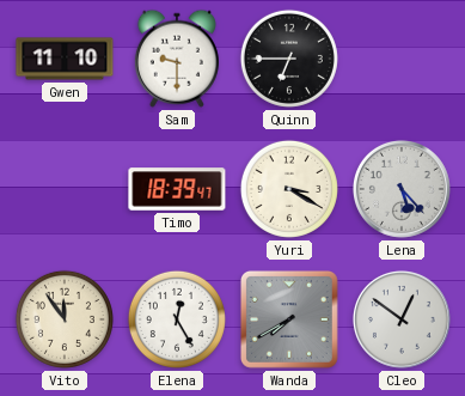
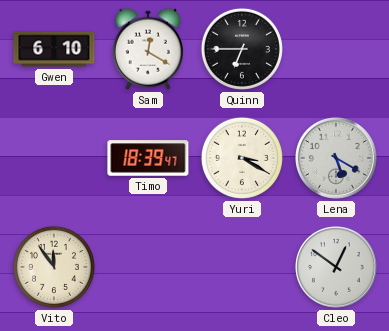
Gwen: 11:10 -> 6:10 (54, 49)
Sam: 9:30 -> 12:20 (148, 49)
Lena: 5:23 -> 5:20 (336, 158)
Elena: 12:25 -> none (177, 319)
Wanda: 7:40 -> none (289, 319)
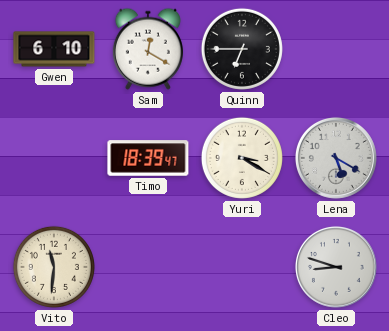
Vito: 11:54 -> 11:31 (54, 267)
Cleo: 12:51 -> 8:48 (336, 267)
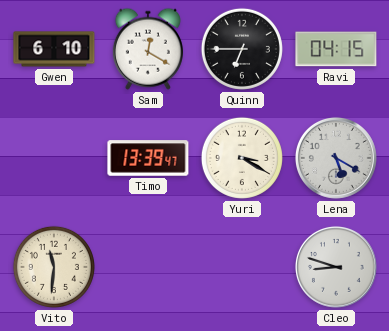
Ravi: none -> 04:15 (336, 49)
Timo: 18:39 -> 13:39 (148, 158)
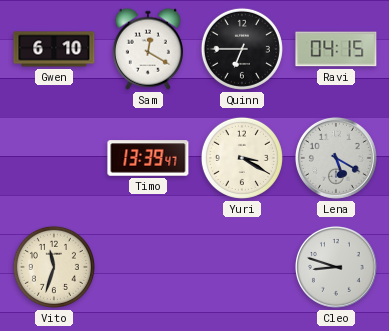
Vito: 11:31 -> 11:33 (54, 267)
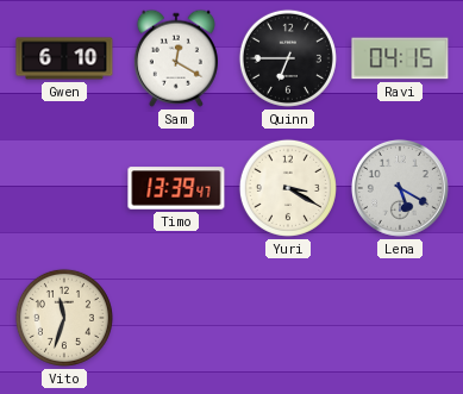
Cleo: 8:48 -> none (336, 267)
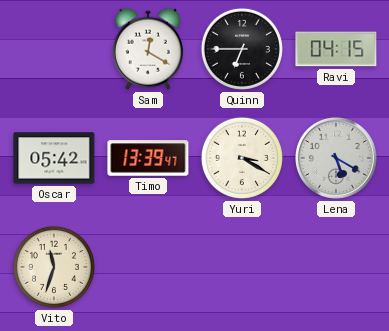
Gwen: 6:10 -> none (64, 58)
Oscar: none -> 05:42 (54, 158)
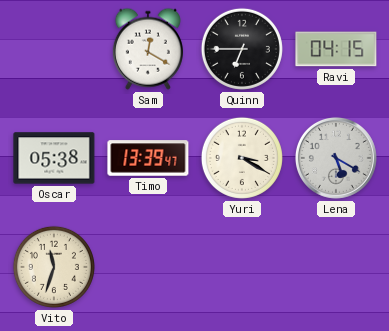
Oscar: 05:42 -> 05:38 (54, 158)
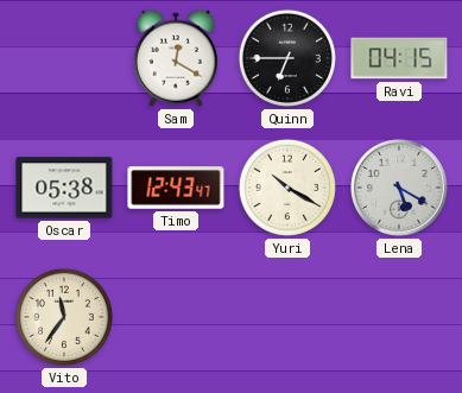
Timo: 13:39 -> 12:43 (176, 188)
Yuri: 3:20 -> 10:20 (287, 188)
Vito: 11:33 -> 11:36 (64, 317)
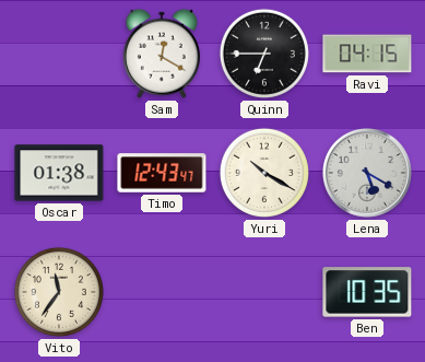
Oscar: 05:38 -> 01:38 (59, 173)
Ben: none -> 10:35 (367, 292)
